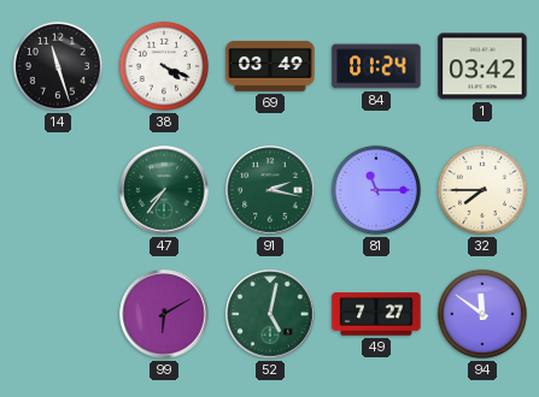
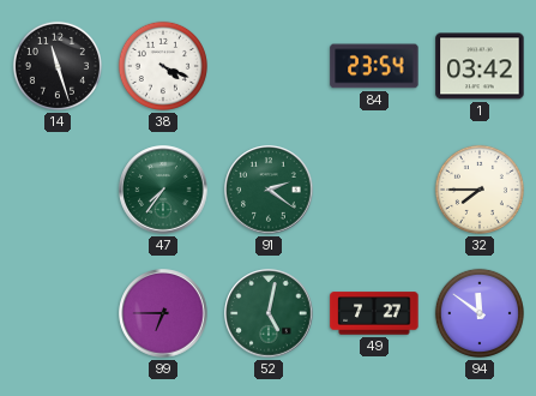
69: 03:49 -> none (270, 66)
84: 01:24 -> 23:54 (374, 66)
91: 2:17 -> 2:21 (269, 190)
81: 11:15 -> none (376, 190)
99: 6:10 -> 6:45 (163, 313)
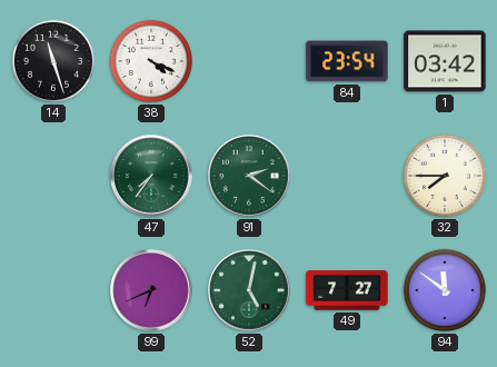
99: 6:45 -> 6:41 (151, 290)
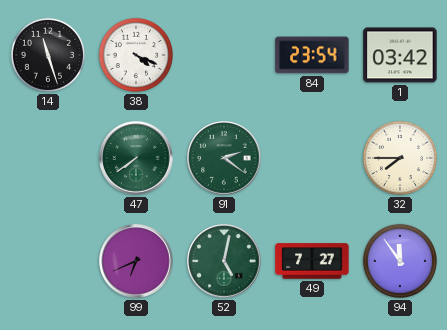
47: 7:36 -> 7:39 (136, 158)
94: 11:51 -> 11:54 (400, 261)
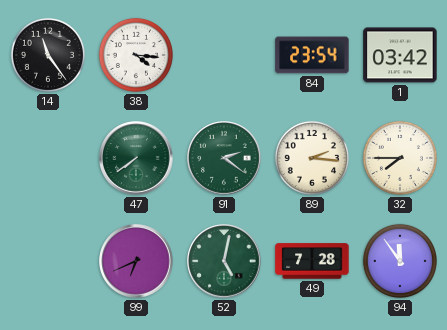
14: 11:27 -> 11:24 (48, 55)
38: 4:19 -> 4:16 (136, 55)
89: none -> 2:16 (312, 158)
49: 7:27 -> 7:28 (312, 261)
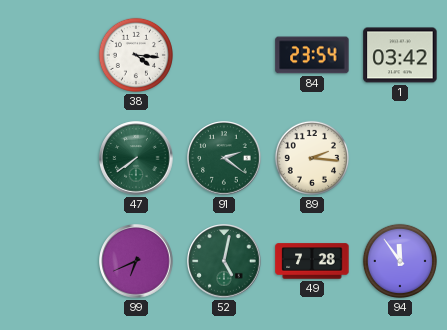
14: 11:24 -> none (48, 55)
32: 7:45 -> none (400, 158)
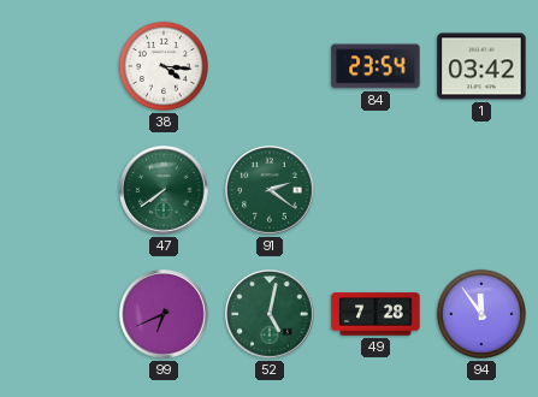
89: 2:16 -> none (312, 158)
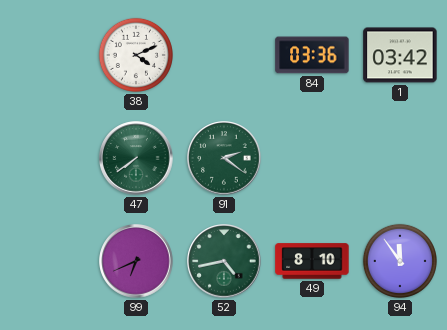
38: 4:16 -> 4:11 (136, 55)
84: 23:54 -> 03:36 (312, 55)
52: 5:02 -> 4:43 (224, 261)
49: 7:28 -> 8:10 (312, 261)
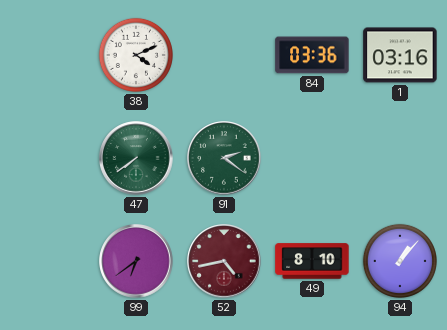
1: 03:42 -> 03:16 (400, 55)
99: 6:41 -> 6:39 (136, 261)
52 dial: green -> burgundy (224, 261)
94: 11:54 -> 1:07 (400, 261)
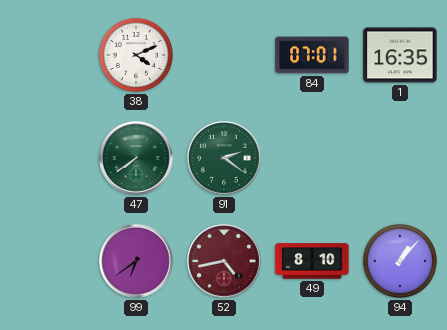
84: 03:36 -> 07:01 (312, 55)
1: 03:16 -> 16:35 (400, 55)
